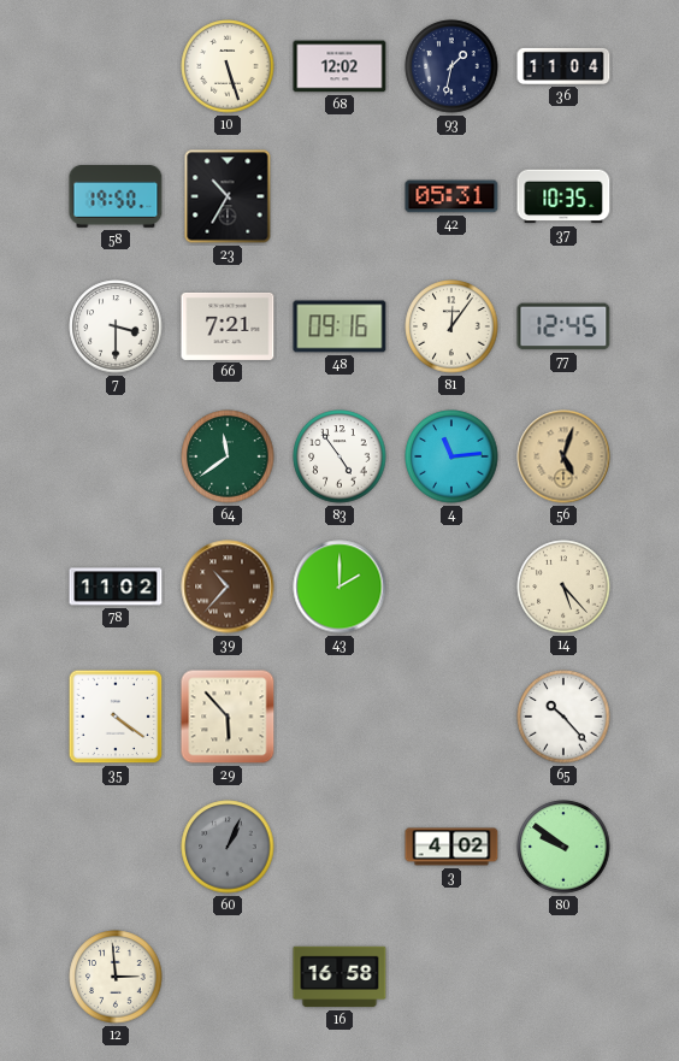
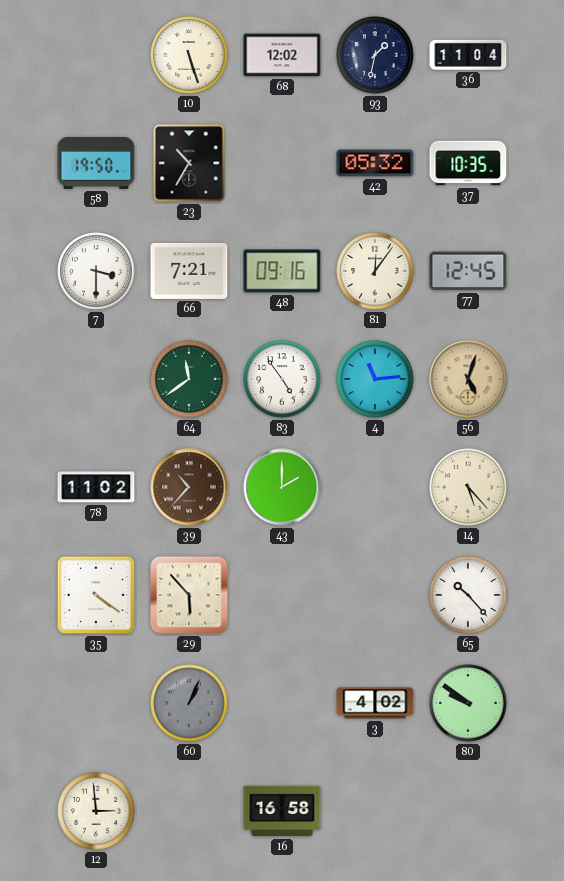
42: 05:31 -> 05:32 (375, 163)
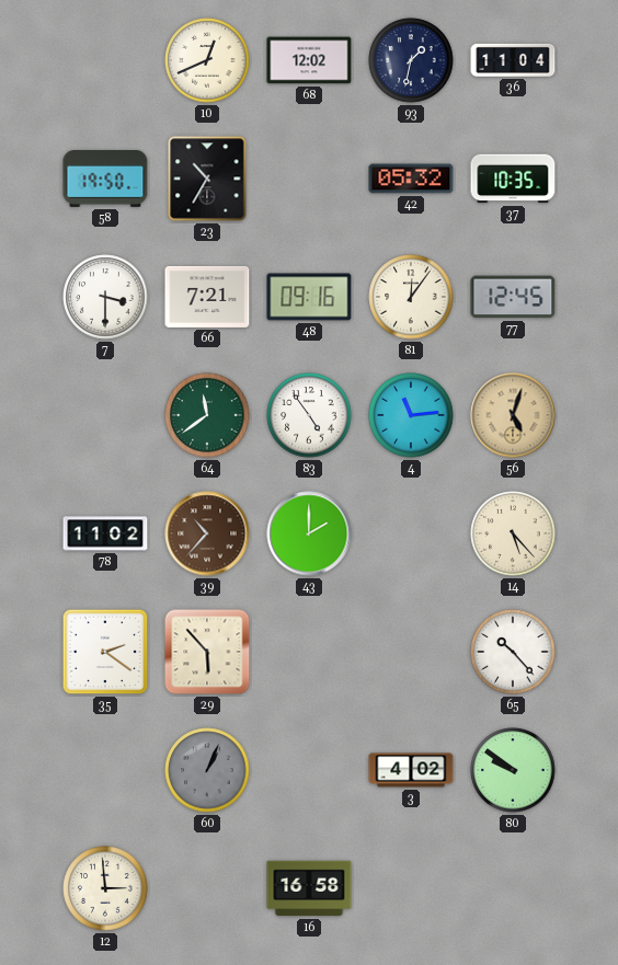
10: 5:27 -> 12:41 (207, 60)
35: 4:21 -> 2:21 (105, 652)
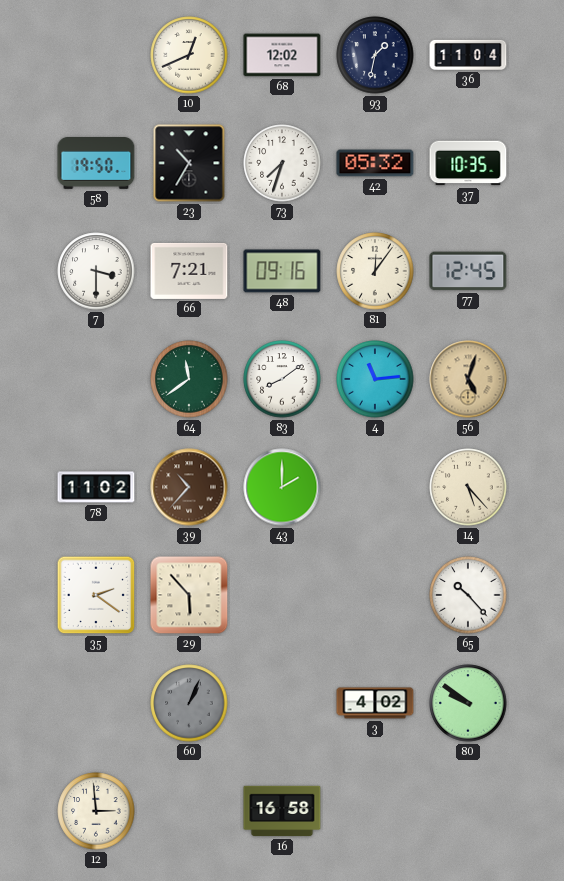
73: none -> 7:33 (282, 163)
83: 4:54 -> 8:09 (282, 379)
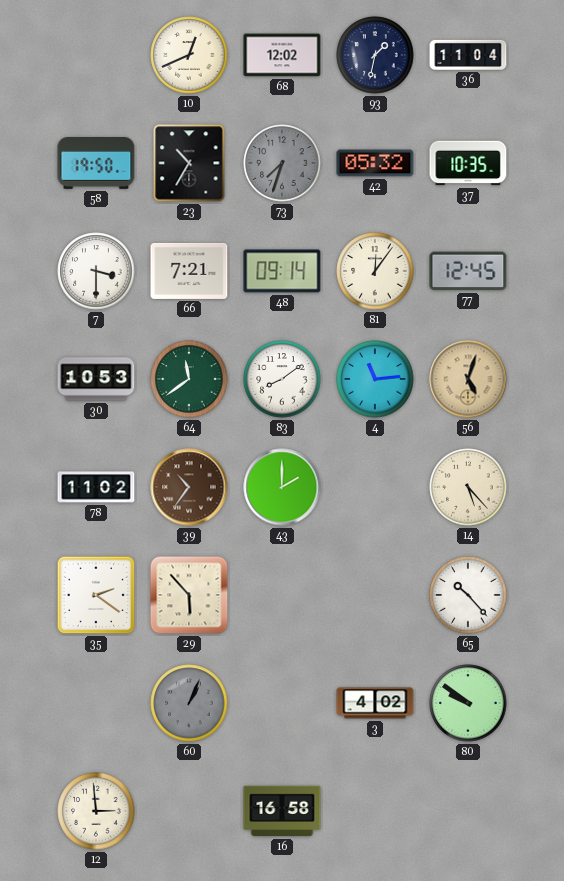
73 dial: white -> grey (282, 163)
48: 09:16 -> 09:14 (282, 271)
30: none -> 10:53 (96, 379)
39: 10:37 -> 10:36 (189, 487)
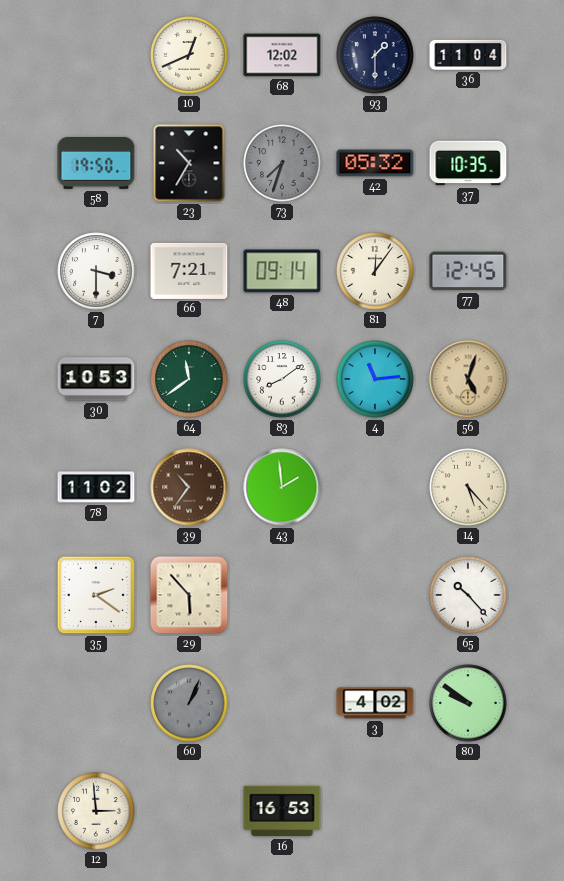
93: 1:32 -> 1:30 (375, 55)
43: 2:00 -> 1:59 (282, 487)
16: 16:58 -> 16:53 (282, 811)
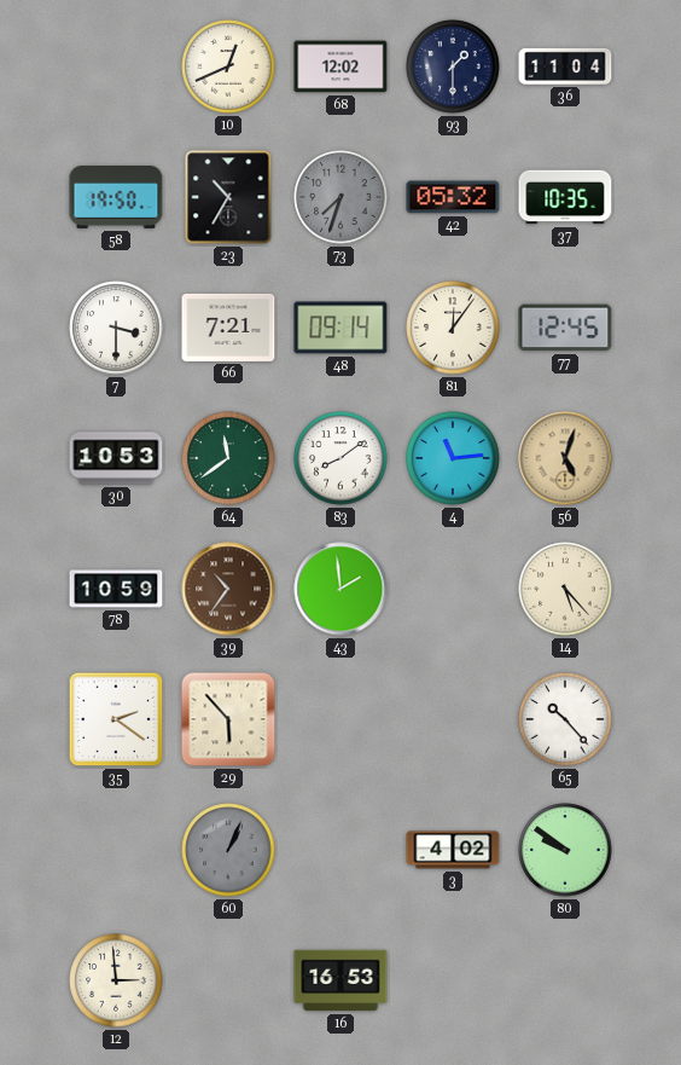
78: 11:02 -> 10:59 (116, 589)
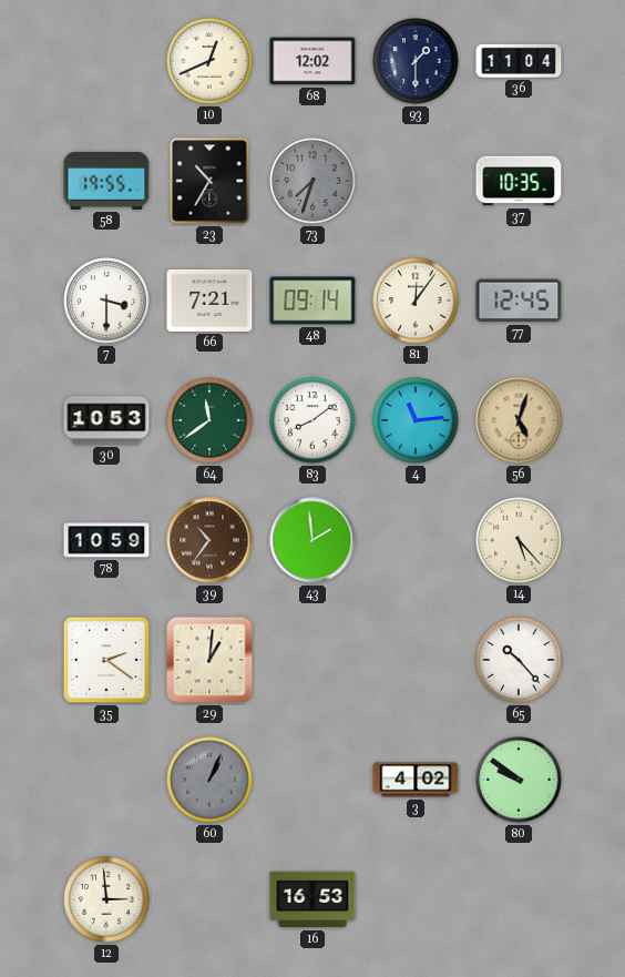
58: 19:50 -> 19:55 (106, 182)
42: 05:32 -> none (453, 197)
29: 5:53 -> 1:01 (209, 660)
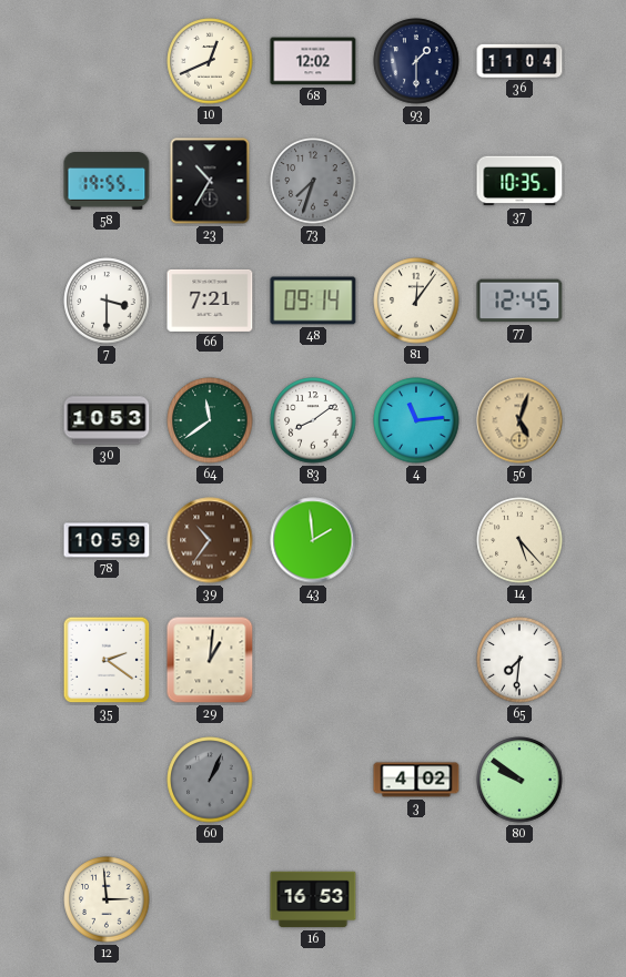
65: 10:23 -> 7:31 (519, 660)
